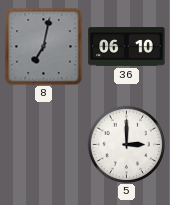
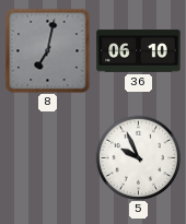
5: 3:00 -> 9:56 (138, 157)
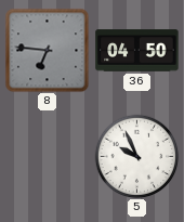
8: 7:02 -> 6:46 (47, 50)
36: 06:10 -> 04:50 (137, 51)
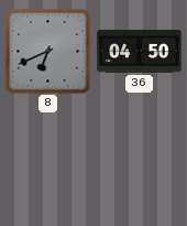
8: 6:46 -> 6:41 (47, 51)
5: 9:56 -> none (136, 156)
